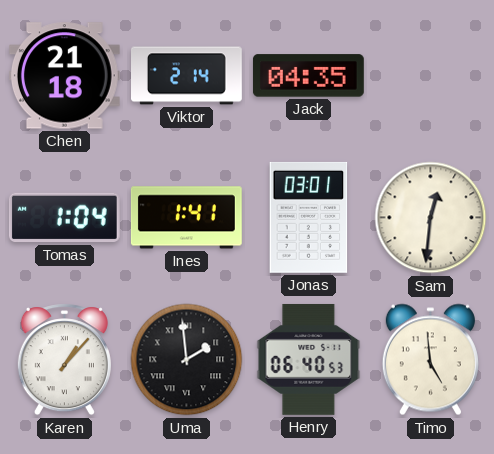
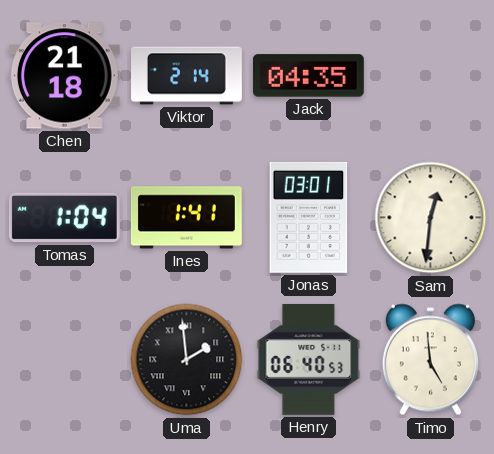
Karen: 1:07 -> none (64, 360)
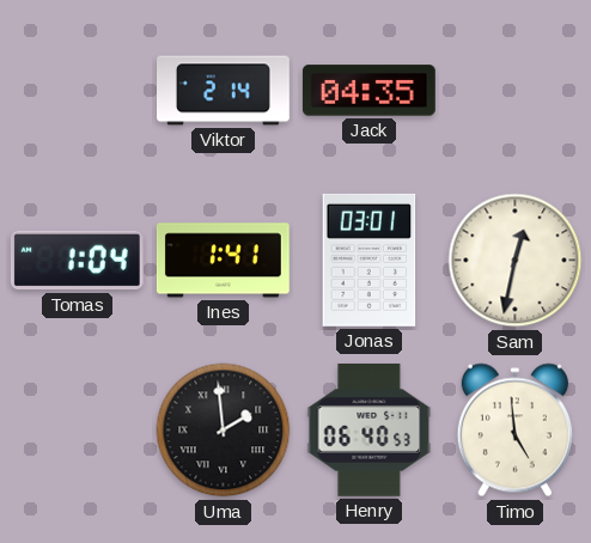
Chen: 21:18 -> none (64, 76)
Sam: 12:31 -> 12:32 (516, 261)
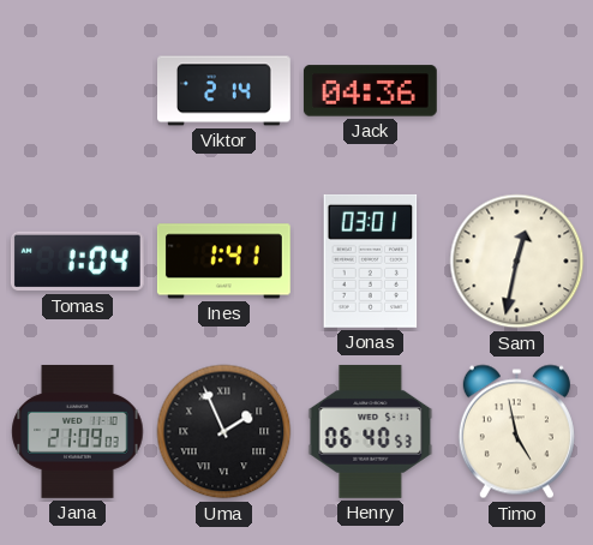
Jack: 04:35 -> 04:36 (370, 91)
Jana: none -> 21:09 (78, 431)
Uma: 1:59 -> 1:56 (224, 432)
Timo: 4:59 -> 4:58 (516, 432)
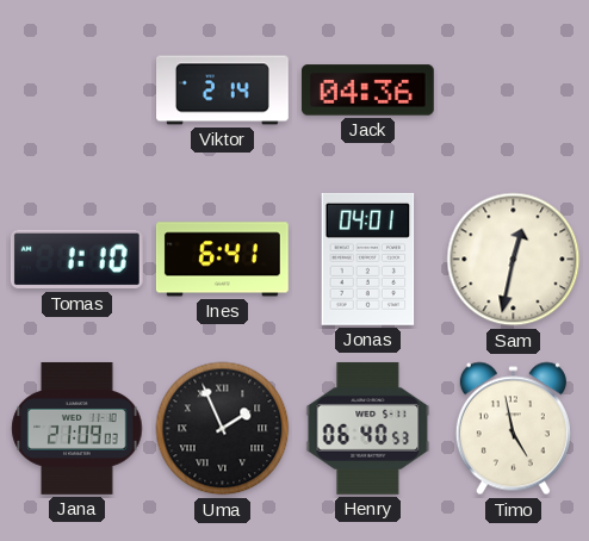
Tomas: 1:04 -> 1:10 (76, 260)
Ines: 1:41 -> 6:41 (222, 260)
Jonas: 03:01 -> 04:01 (368, 259)
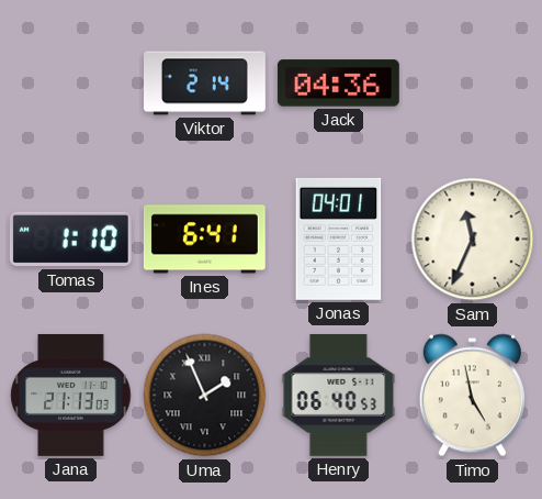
Sam: 12:32 -> 11:34 (473, 240)
Jana: 21:09 -> 21:13 (71, 395)
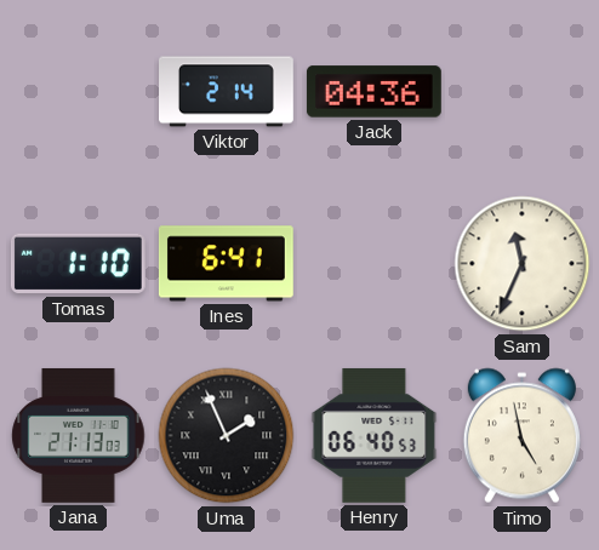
Jonas: 04:01 -> none (339, 239)
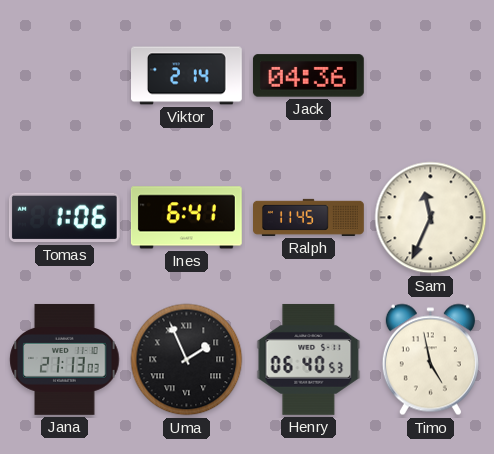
Tomas: 1:10 -> 1:06 (64, 218)
Ralph: none -> 11:45 (309, 217)
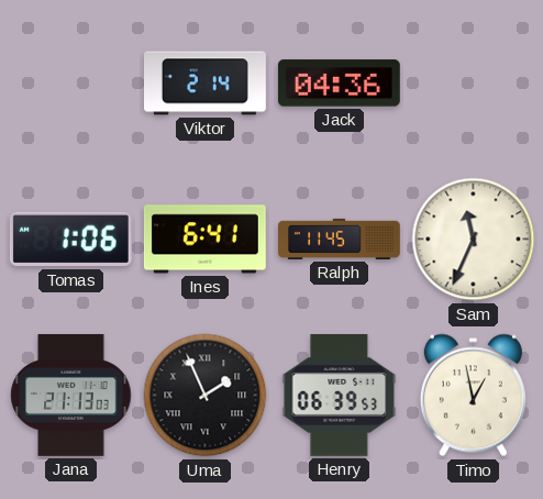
Henry: 06:40 -> 06:39 (340, 395)
Timo: 4:58 -> 12:58 (473, 396)
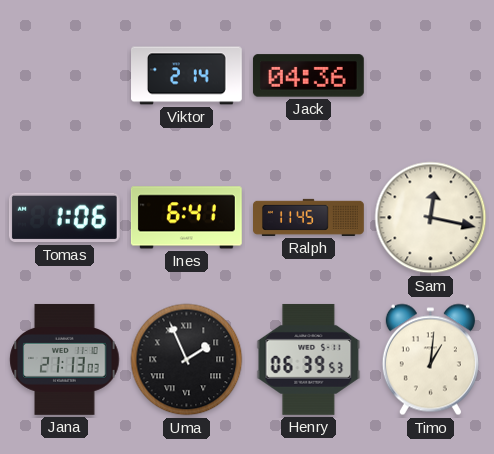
Sam: 11:34 -> 12:17 (431, 218)
Timo: 12:58 -> 1:01 (430, 360)
